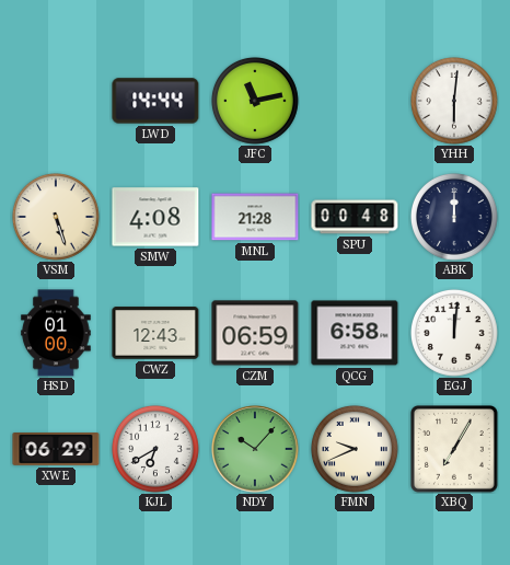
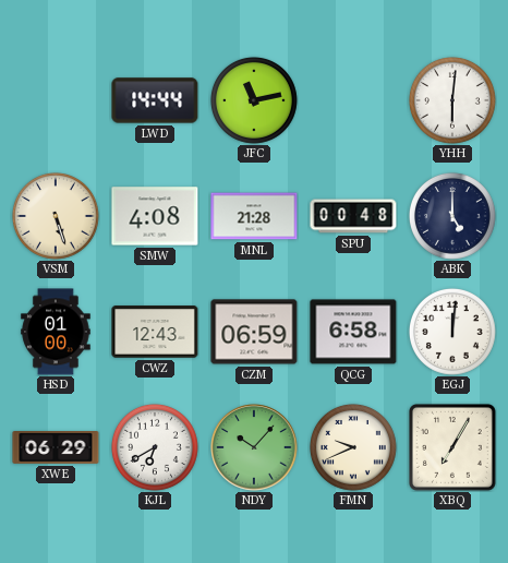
ABK: 12:00 -> 5:00 (452, 216)
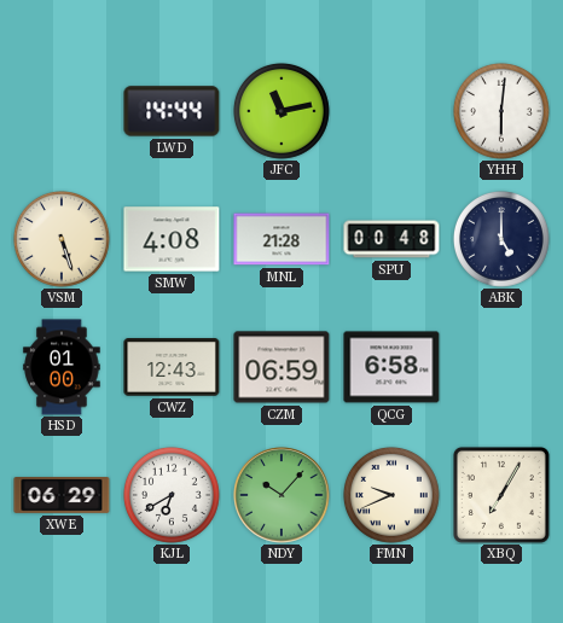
EGJ: 12:01 -> none (452, 332)
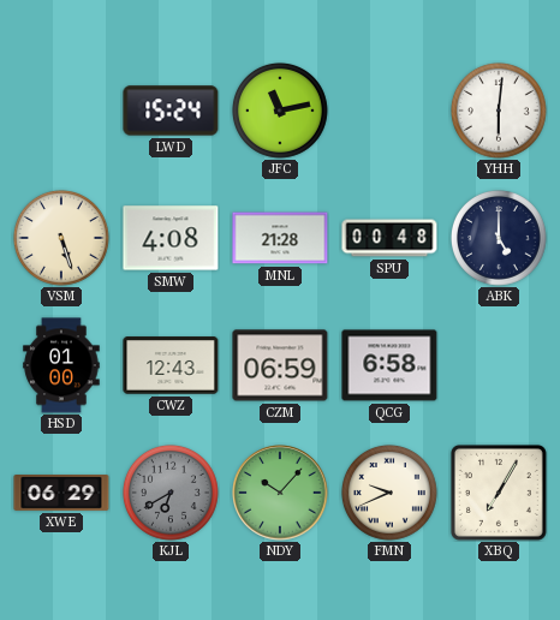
LWD: 14:44 -> 15:24 (171, 111)
KJL dial: white -> grey (171, 493)
